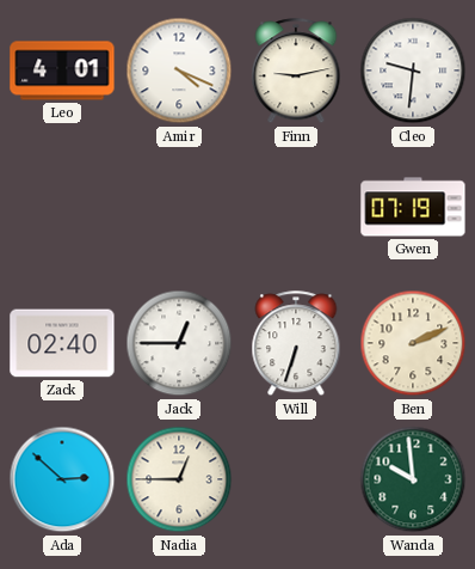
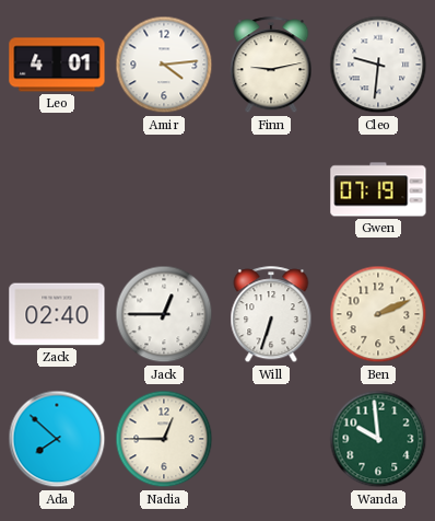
Amir: 4:19 -> 4:14 (164, 65)
Ada: 2:52 -> 7:52 (57, 439)
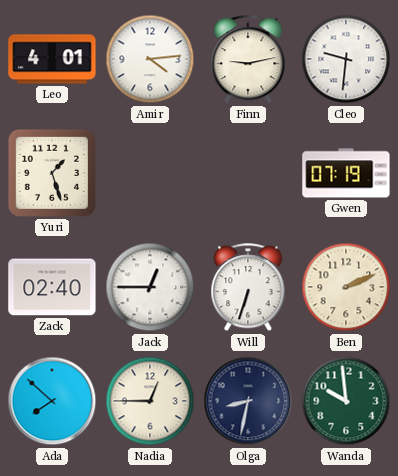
Yuri: none -> 1:27 (52, 173)
Olga: none -> 8:32 (248, 401)
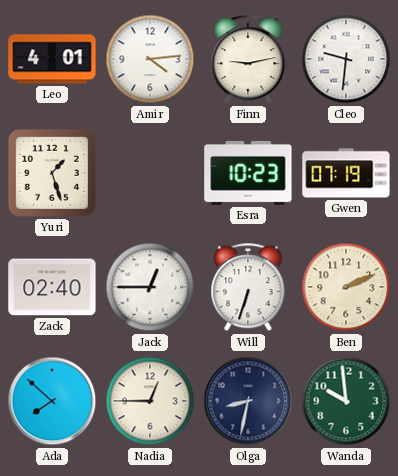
Esra: none -> 10:23 (248, 173)
